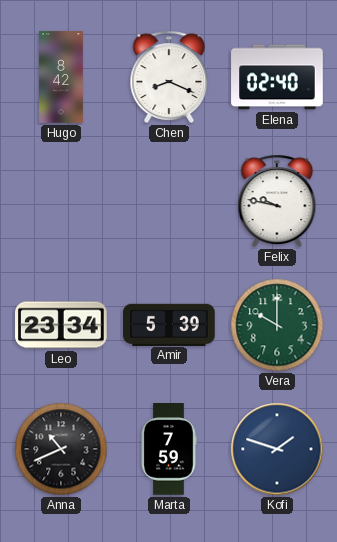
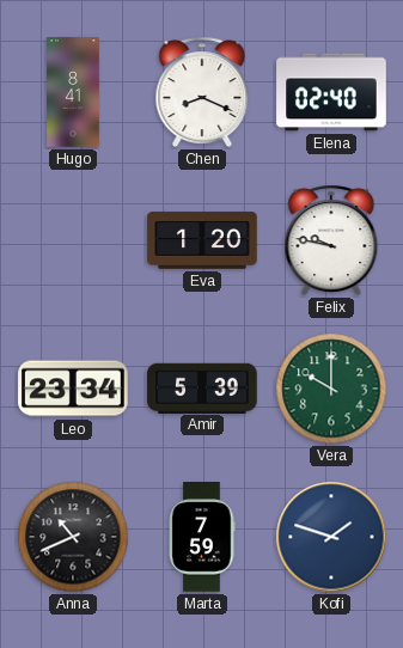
Hugo: 8:42 -> 8:41 (73, 92)
Eva: none -> 1:20 (202, 240)
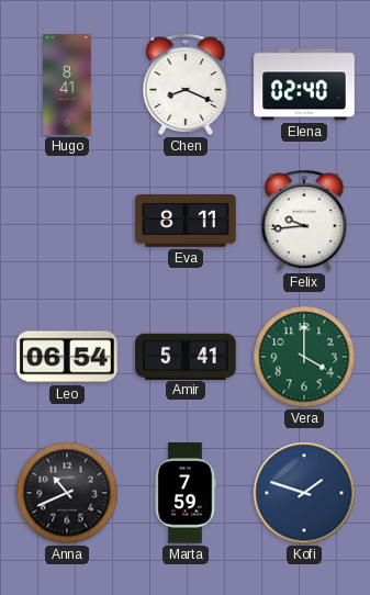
Eva: 1:20 -> 8:11 (186, 221)
Felix: 9:47 -> 9:44 (304, 221)
Leo: 23:34 -> 06:54 (67, 357)
Amir: 5:39 -> 5:41 (186, 356)
Vera: 10:00 -> 4:00 (304, 357)
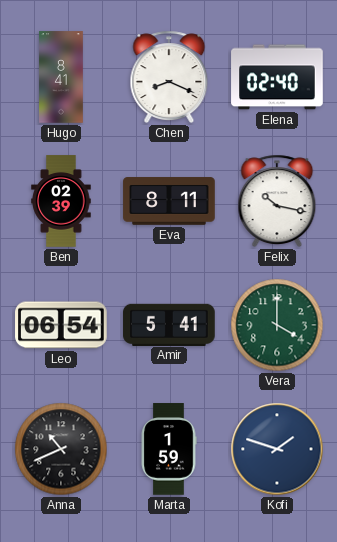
Ben: none -> 02:39 (61, 201)
Felix: 9:44 -> 10:17 (277, 201)
Marta: 7:59 -> 1:59 (169, 449)
